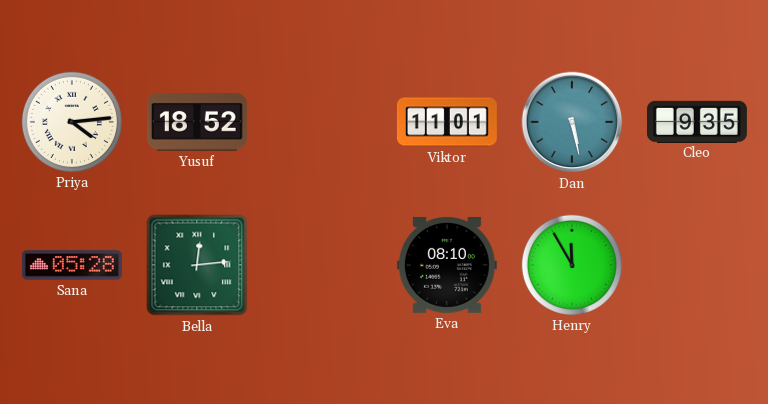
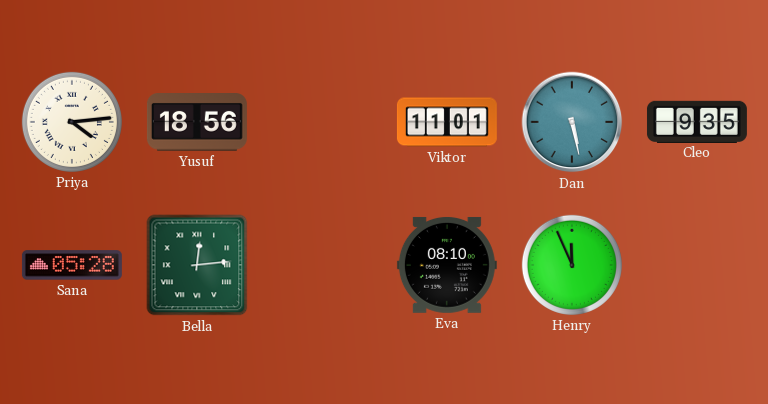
Yusuf: 18:52 -> 18:56 (197, 123)
Henry: 11:55 -> 11:56 (572, 265)
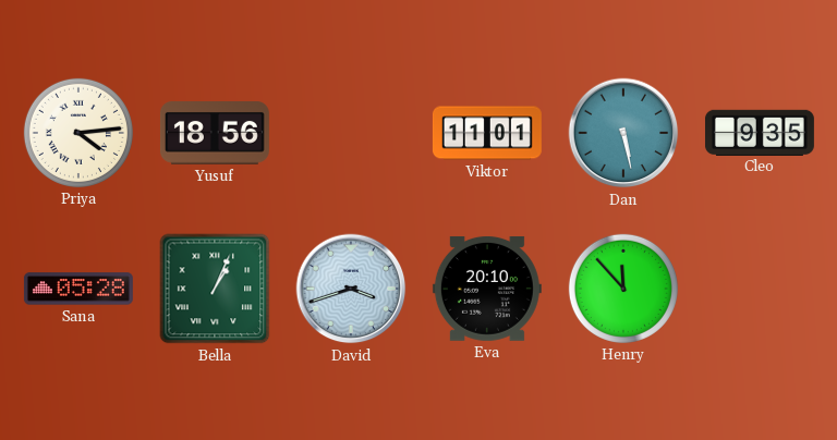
Bella: 12:14 -> 1:04 (215, 289)
David: none -> 3:42 (351, 289)
Eva: 08:10 -> 20:10 (487, 289)
Henry: 11:56 -> 11:53 (623, 289)
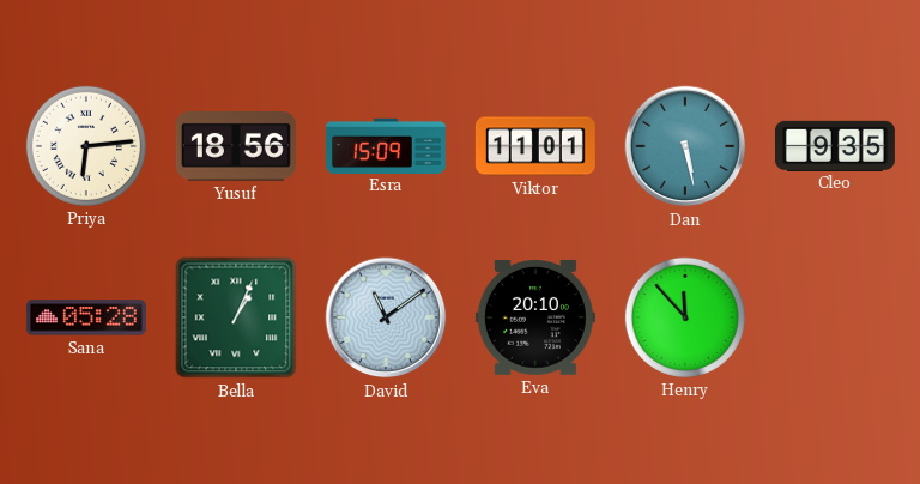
Priya: 4:14 -> 6:14 (86, 146)
Esra: none -> 15:09 (386, 145)
David: 3:42 -> 11:09 (386, 317)
